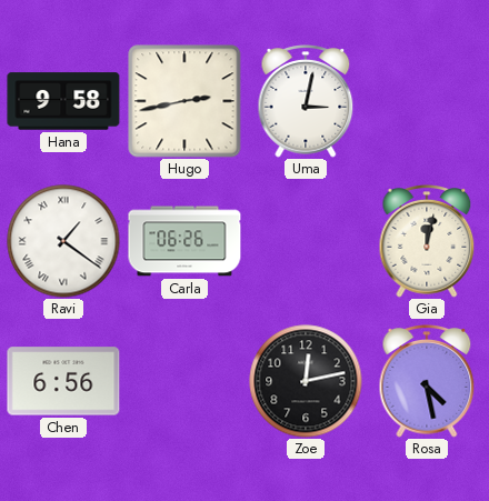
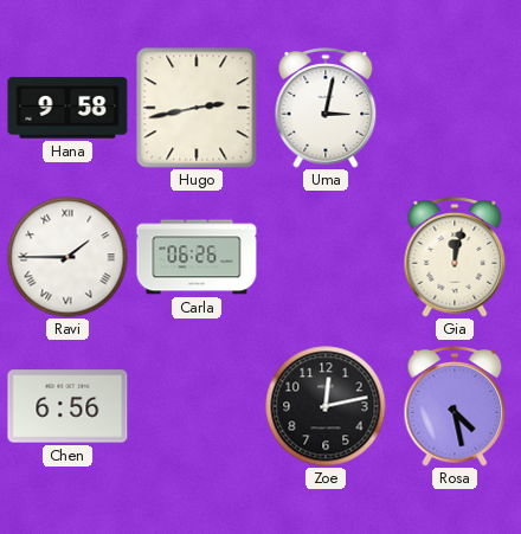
Ravi: 1:21 -> 1:45 (67, 257)
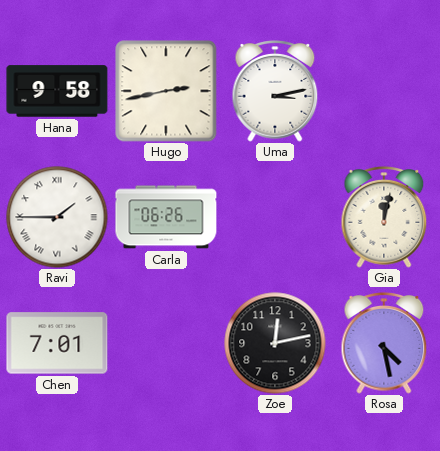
Uma: 3:02 -> 3:13 (275, 91)
Chen: 6:56 -> 7:01 (57, 343)
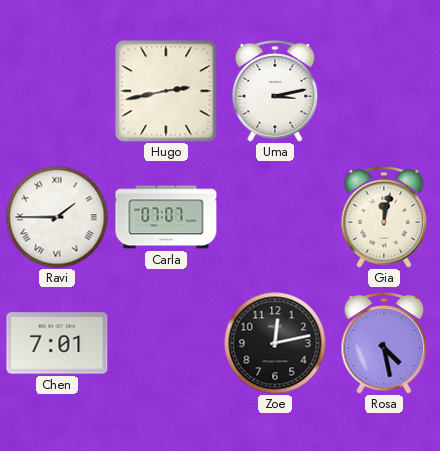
Hana: 9:58 -> none (57, 91)
Carla: 06:26 -> 07:07 (166, 217)
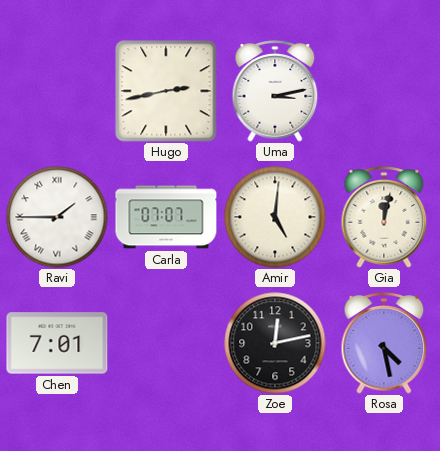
Amir: none -> 5:01 (275, 217)
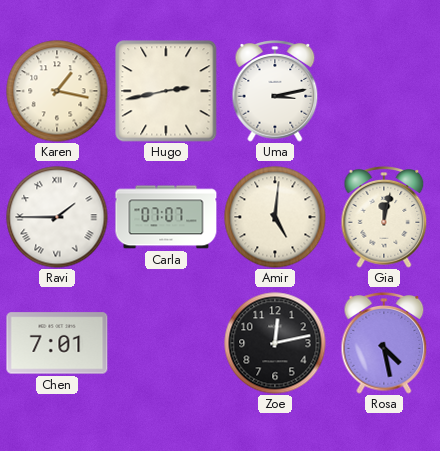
Karen: none -> 1:17 (57, 91)
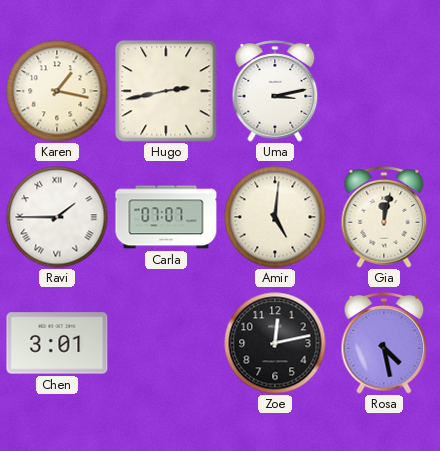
Chen: 7:01 -> 3:01 (57, 343)
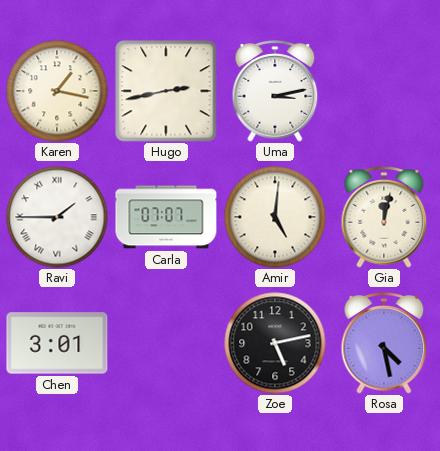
Zoe: 12:13 -> 5:13 (275, 343)
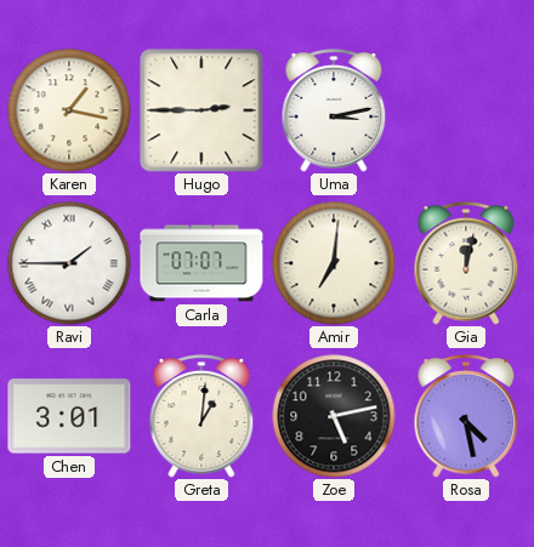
Hugo: 2:43 -> 2:45 (201, 110)
Amir: 5:01 -> 7:01 (334, 263)
Greta: none -> 1:01 (201, 416)
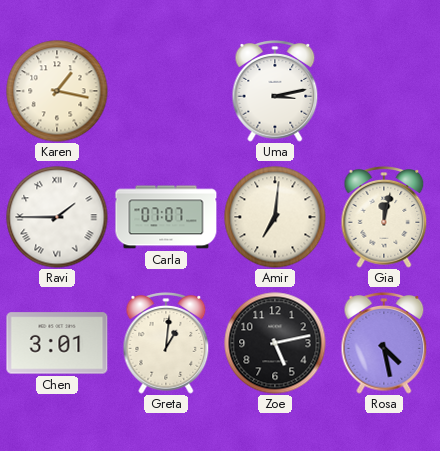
Hugo: 2:45 -> none (201, 110)
